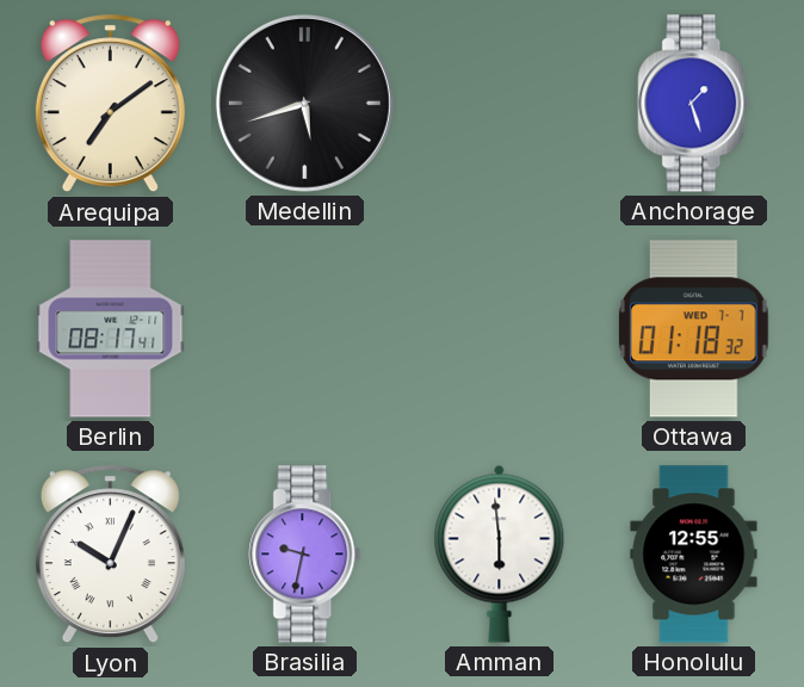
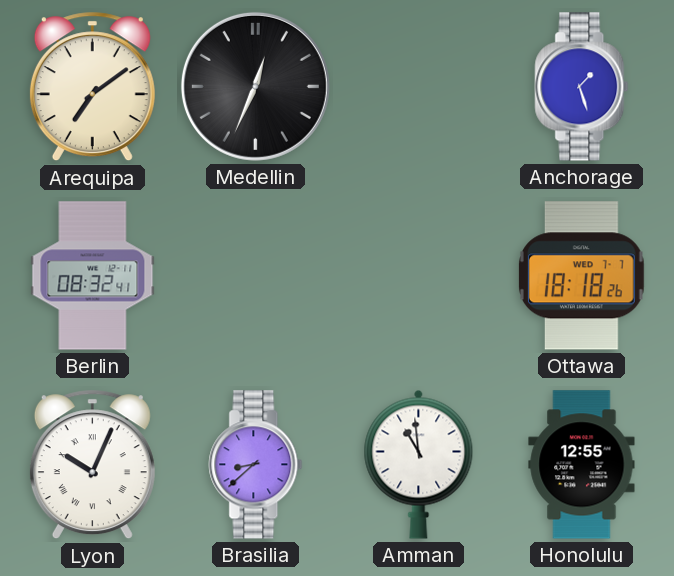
Medellin: 5:42 -> 12:34 (255, 86)
Berlin: 08:17 -> 08:32 (93, 276)
Ottawa: 01:18 -> 18:18 (582, 276)
Brasilia: 9:32 -> 8:38 (256, 465)
Amman: 5:59 -> 10:59 (419, 464)
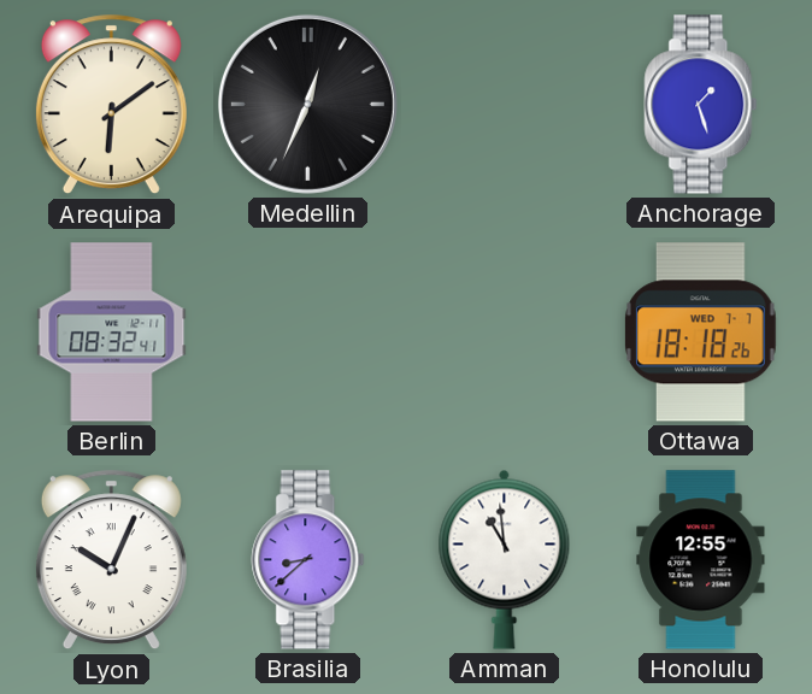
Arequipa: 7:09 -> 6:09 (111, 105)
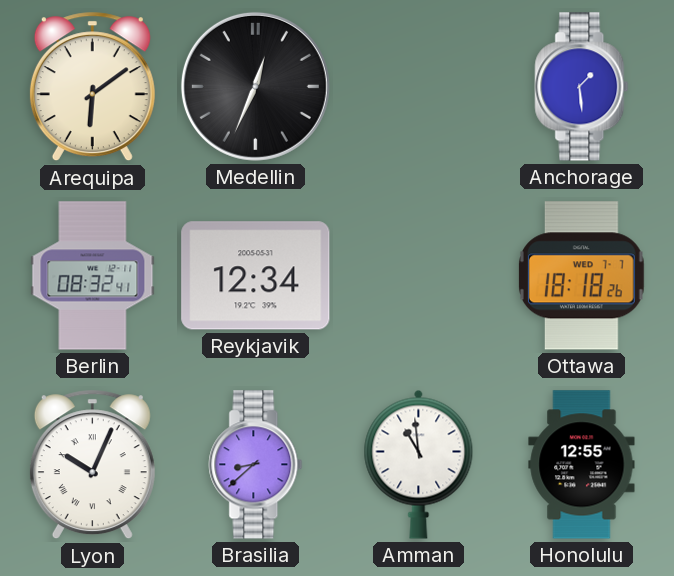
Anchorage: 1:27 -> 1:29 (582, 87)
Reykjavik: none -> 12:34 (256, 276)
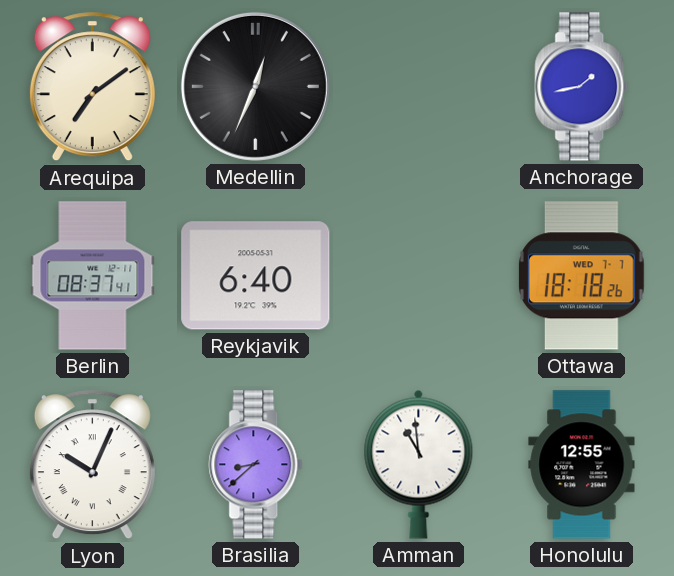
Arequipa: 6:09 -> 7:09 (92, 87)
Anchorage: 1:29 -> 1:43 (582, 87)
Berlin: 08:32 -> 08:37 (93, 276)
Reykjavik: 12:34 -> 6:40 (256, 276)
